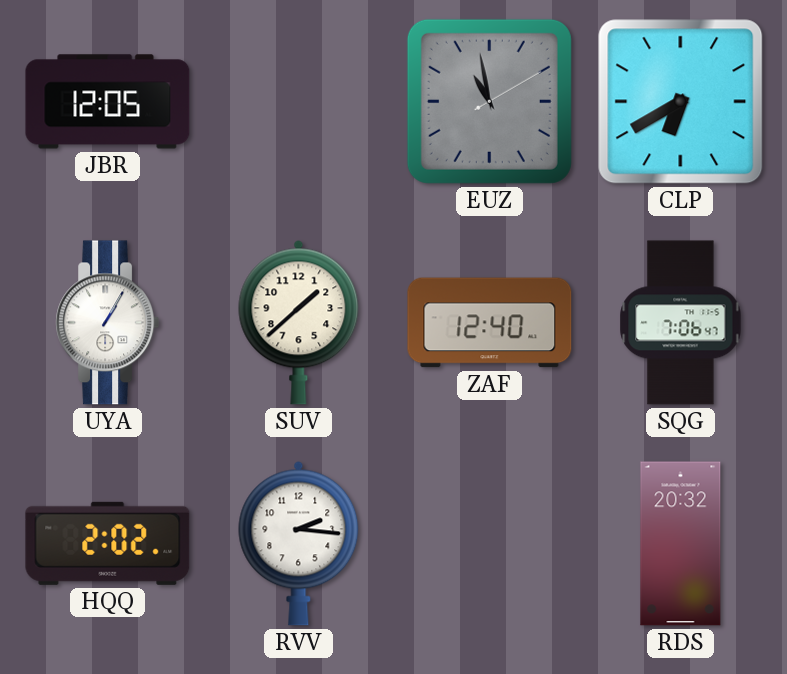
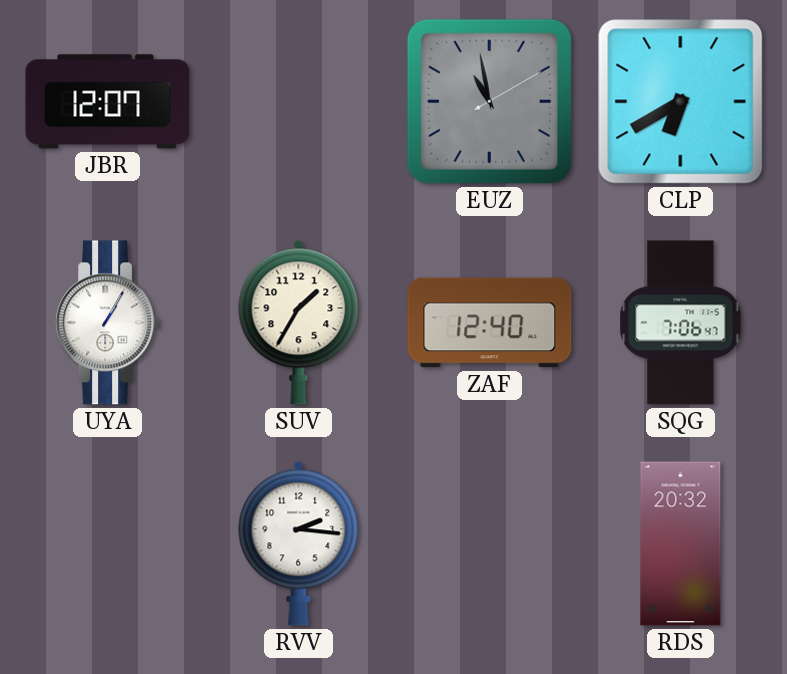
JBR: 12:05 -> 12:07 (108, 102)
SUV: 1:38 -> 1:35 (299, 322)
HQQ: 2:02 -> none (108, 543)
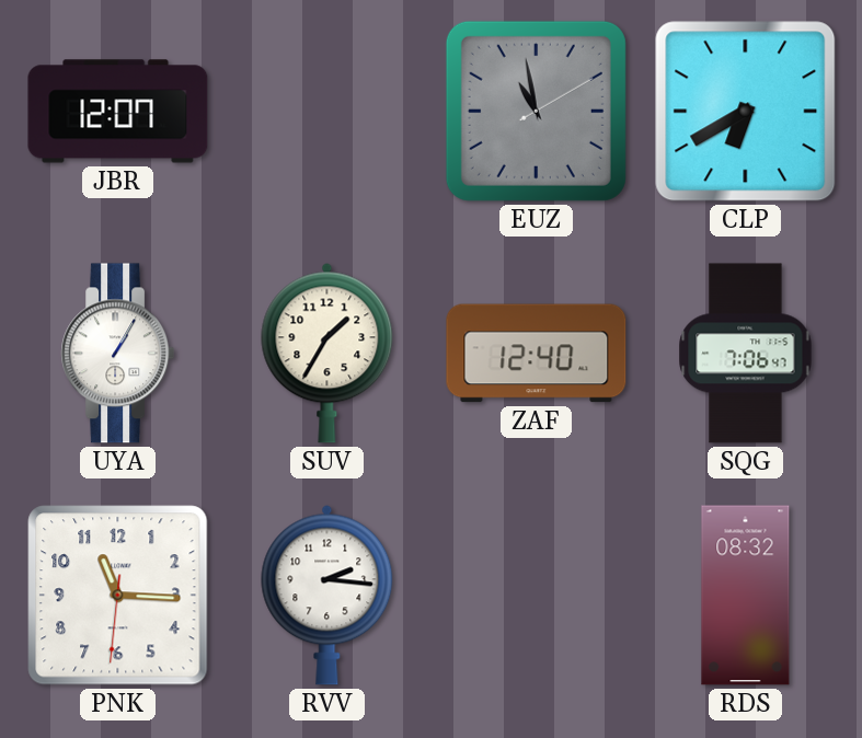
PNK: none -> 11:15 (118, 596)
RDS: 20:32 -> 08:32 (746, 596)
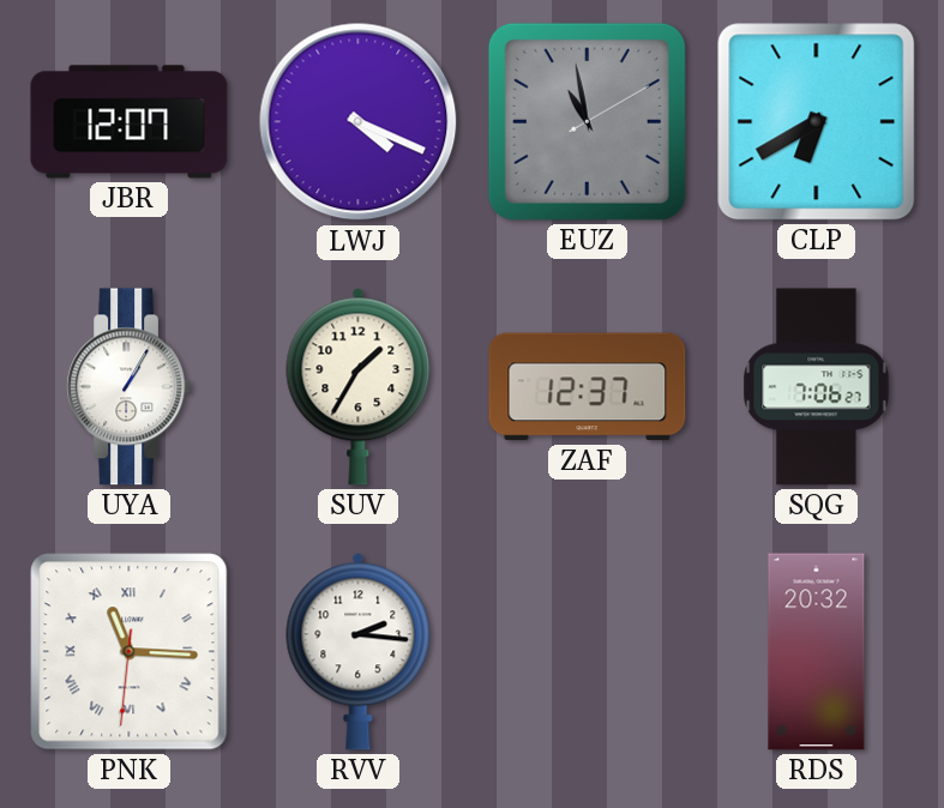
LWJ: none -> 4:19 (359, 122)
ZAF: 12:40 -> 12:37 (588, 387)
SQG: 7:06:47 -> 7:06:27 (817, 387)
PNK numerals: Arabic -> Roman (130, 652)
RDS: 08:32 -> 20:32 (817, 652)
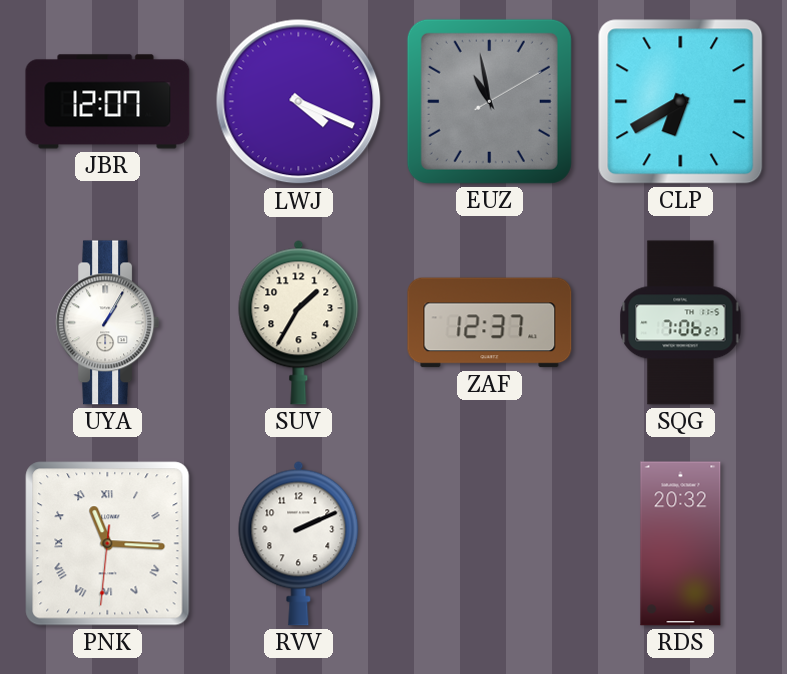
RVV: 2:16 -> 2:11 (299, 543)
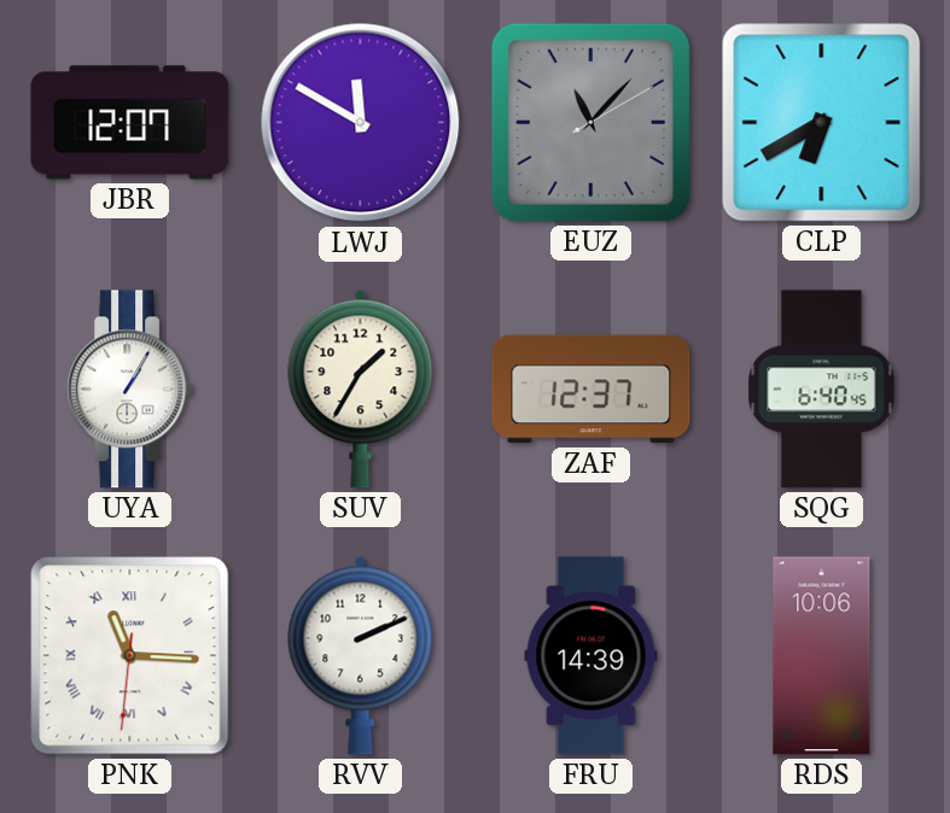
LWJ: 4:19 -> 11:50 (361, 123)
EUZ: 10:58 -> 11:07 (590, 122)
SQG: 7:06 -> 6:40 (822, 390)
FRU: none -> 14:39 (591, 656)
RDS: 20:32 -> 10:06 (822, 656)
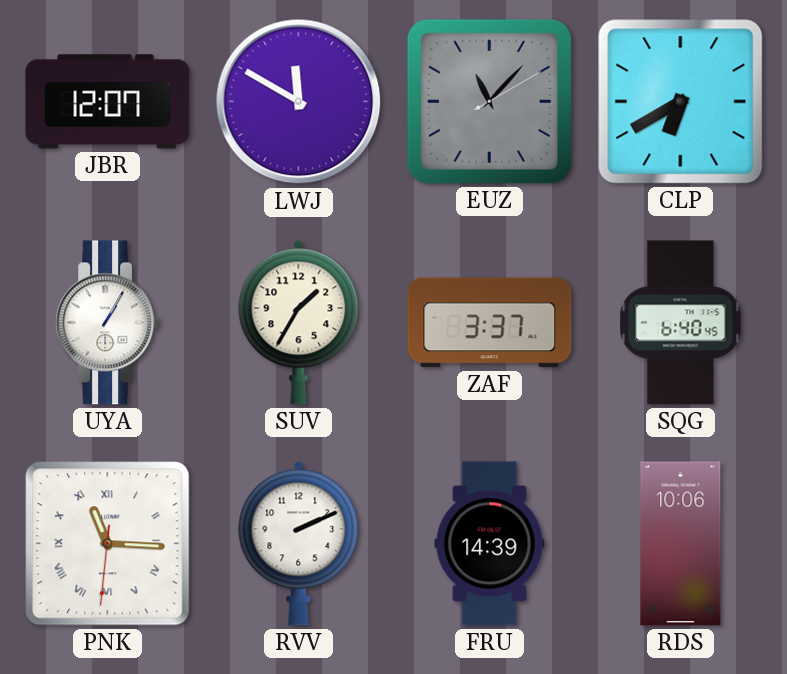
ZAF: 12:37 -> 3:37 (490, 323)
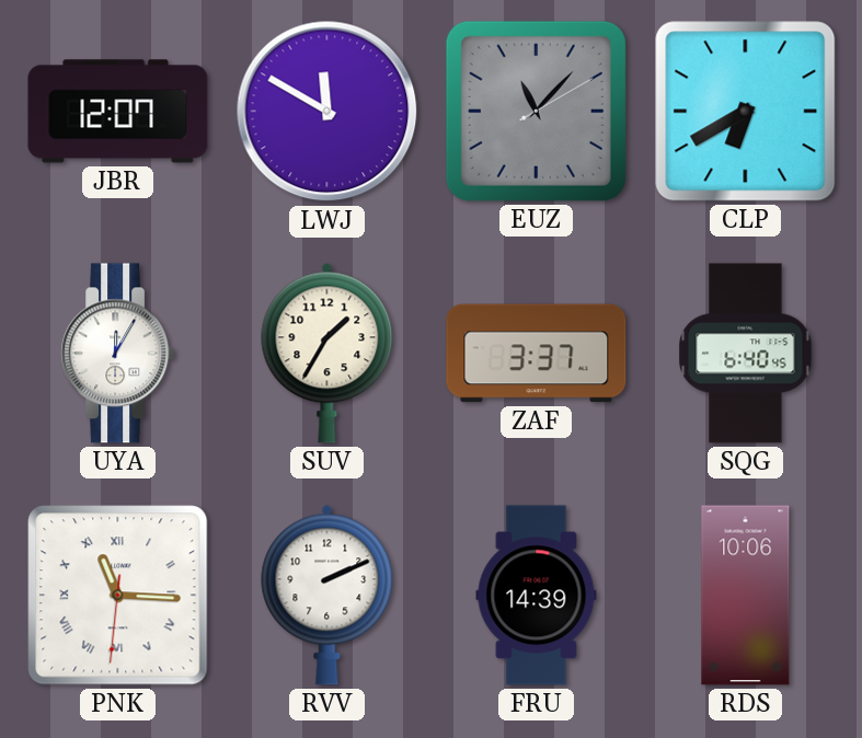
UYA: 1:05 -> 12:05 (118, 354)
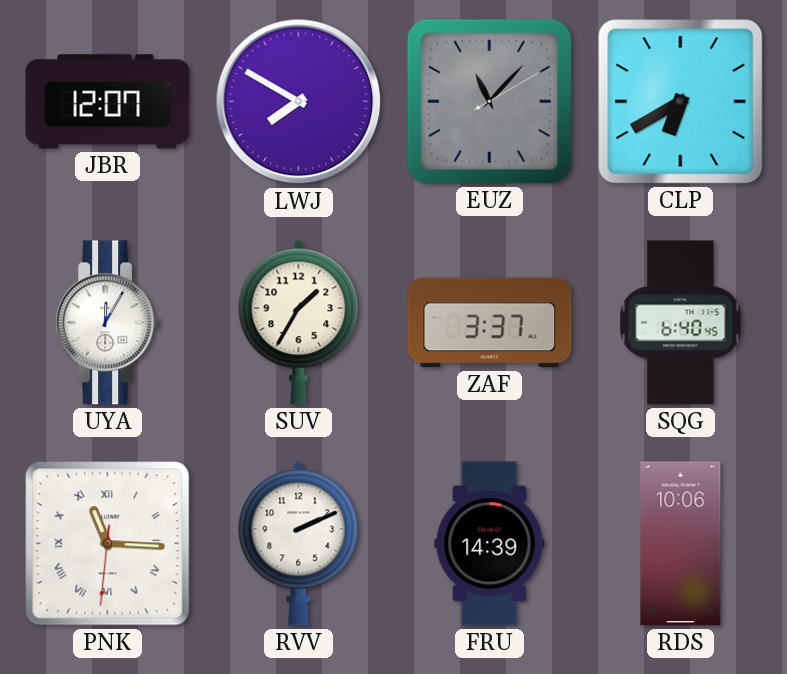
LWJ: 11:50 -> 7:50 (299, 102)
